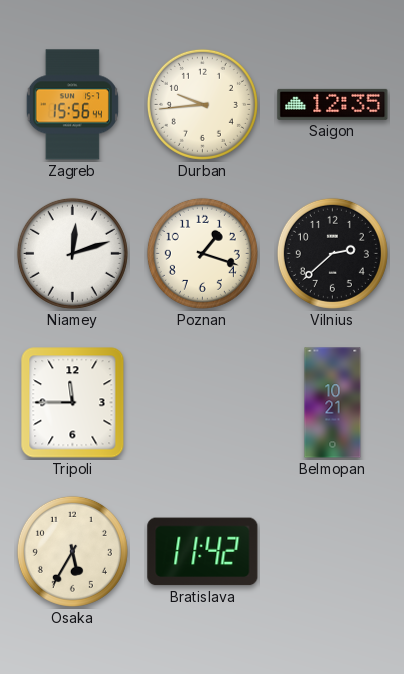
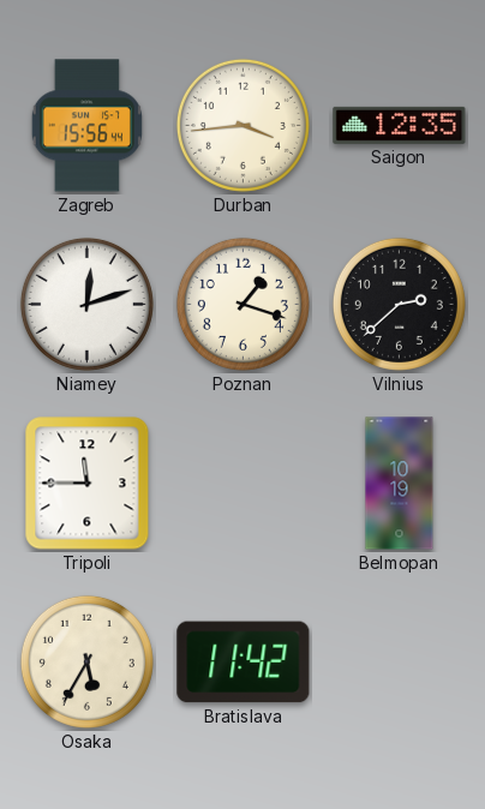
Durban: 9:44 -> 3:44 (242, 125)
Belmopan: 10:21 -> 10:19 (400, 484)
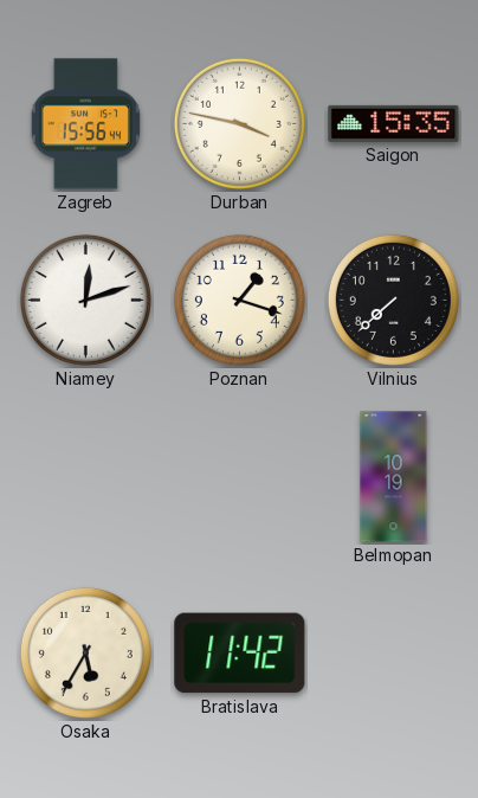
Durban: 3:44 -> 3:47 (239, 123)
Saigon: 12:35 -> 15:35 (394, 123)
Vilnius: 2:38 -> 7:38 (393, 300)
Tripoli: 11:45 -> none (88, 484)
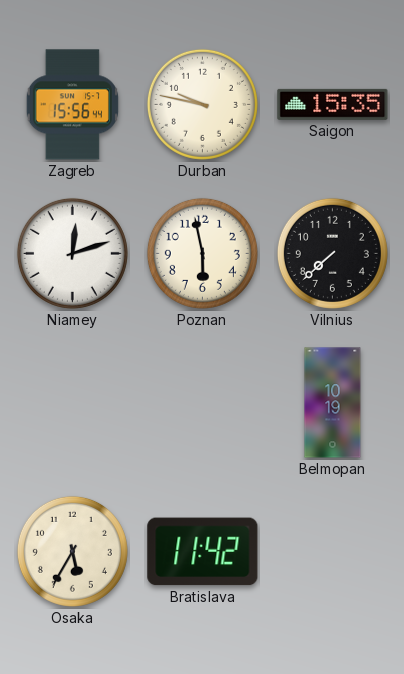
Durban: 3:47 -> 9:47 (202, 104)
Poznan: 1:18 -> 5:58 (202, 253)
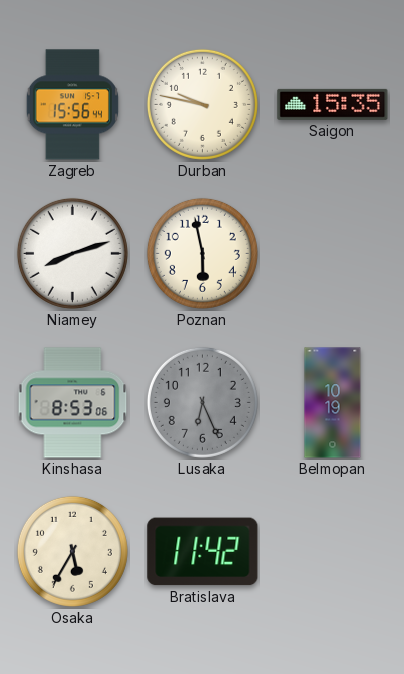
Niamey: 12:12 -> 8:12 (72, 253)
Vilnius: 7:38 -> none (332, 253)
Kinshasa: none -> 8:53 (73, 403)
Lusaka: none -> 6:26 (202, 402)
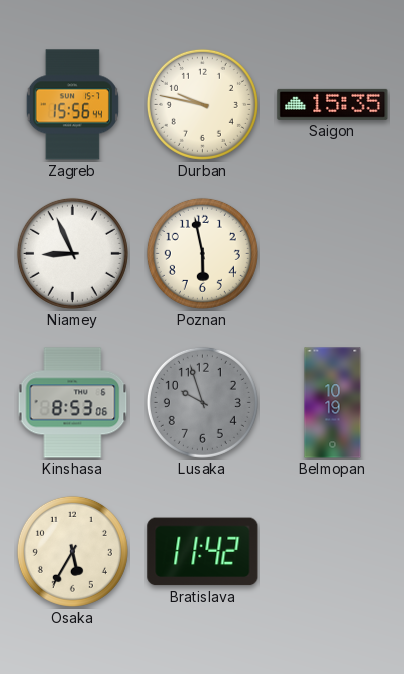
Niamey: 8:12 -> 8:56 (72, 253)
Lusaka: 6:26 -> 9:57 (202, 402)
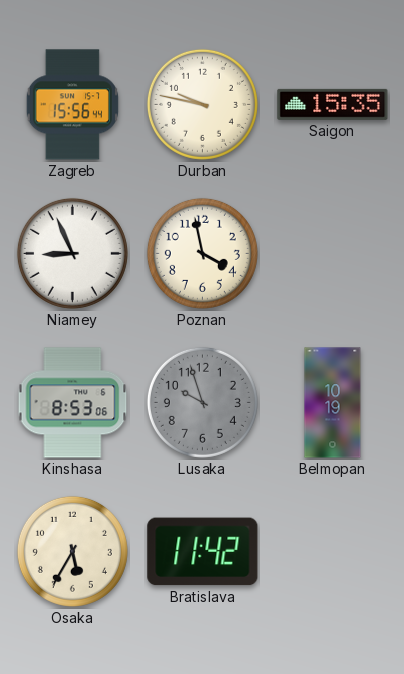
Poznan: 5:58 -> 3:58 (202, 253)
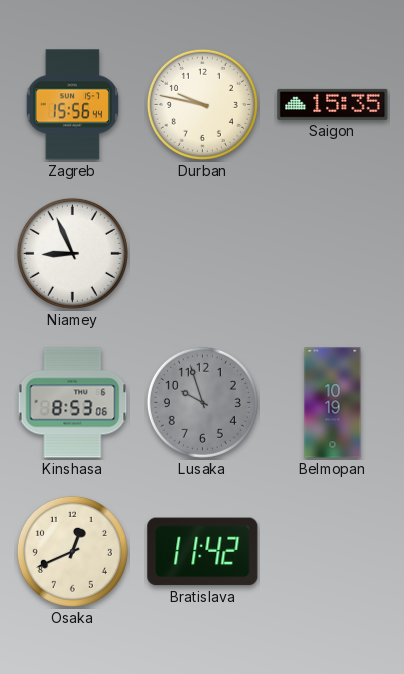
Poznan: 3:58 -> none (202, 253)
Osaka: 5:35 -> 12:41 (72, 551)
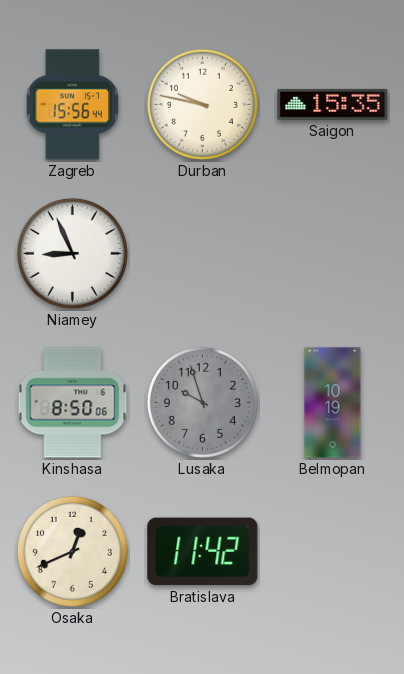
Kinshasa: 8:53 -> 8:50 (73, 403)
